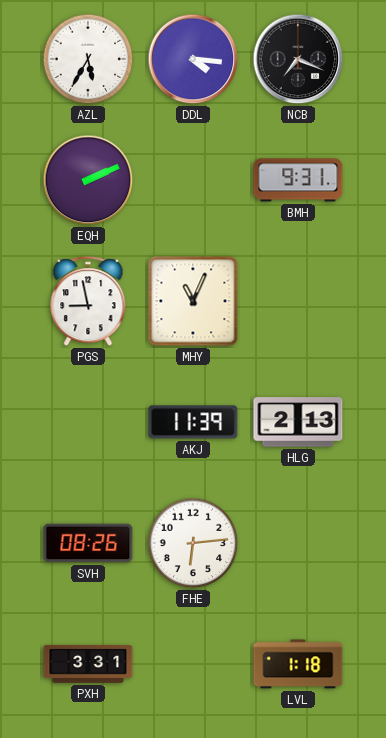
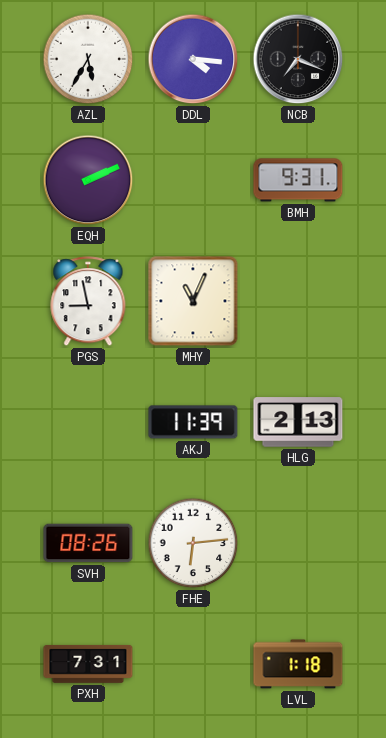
PXH: 3:31 -> 7:31 (88, 664)
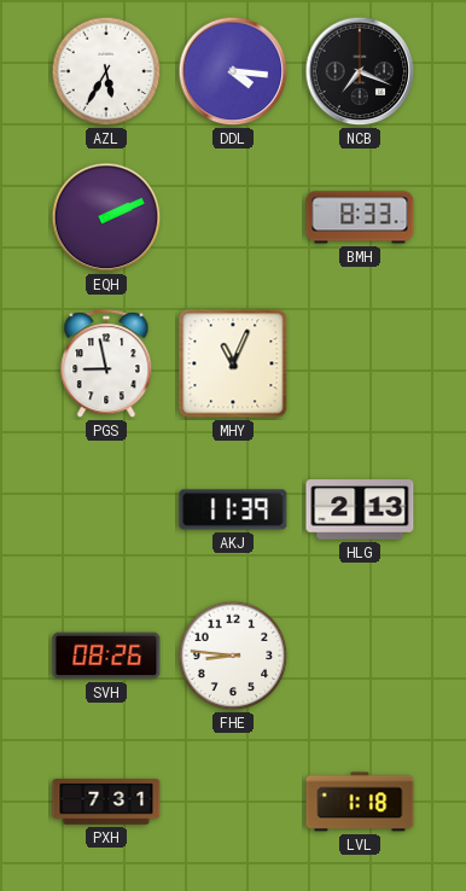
BMH: 9:31 -> 8:33 (360, 217)
FHE: 6:14 -> 8:46 (233, 656)
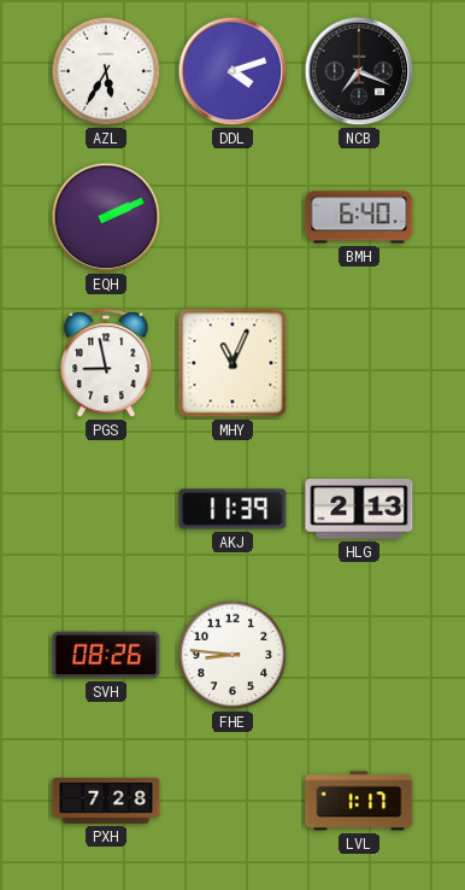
DDL: 4:16 -> 4:12 (232, 71)
BMH: 8:33 -> 6:40 (359, 217)
PXH: 7:31 -> 7:28 (106, 801)
LVL: 1:18 -> 1:17 (359, 801)
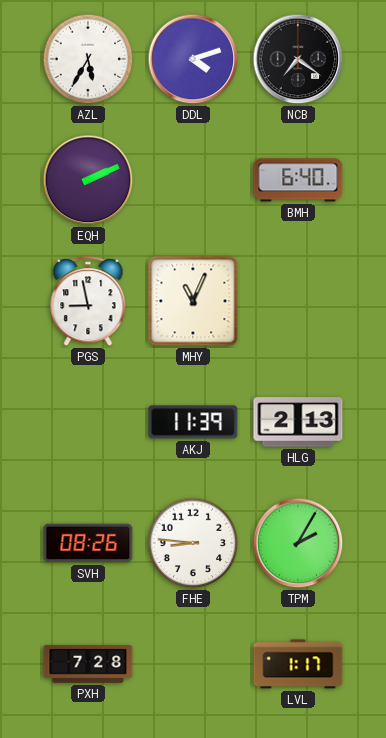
NCB: 7:19 -> 7:21 (298, 59)
TPM: none -> 2:05 (298, 543)
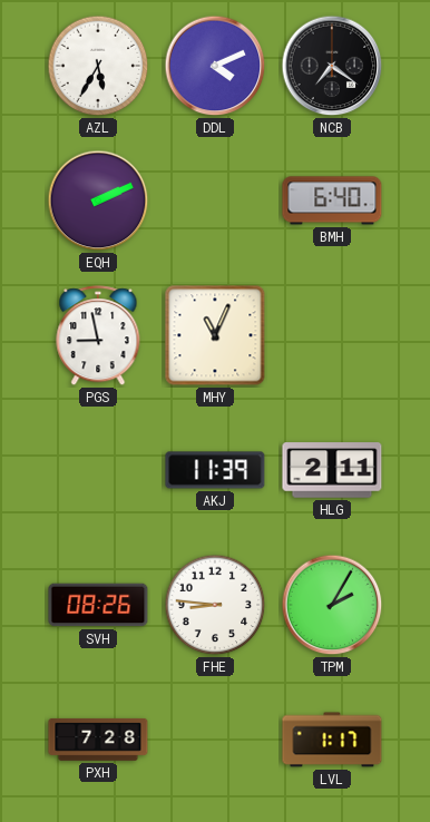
DDL: 4:12 -> 4:11 (215, 66)
HLG: 2:13 -> 2:11 (332, 470)
